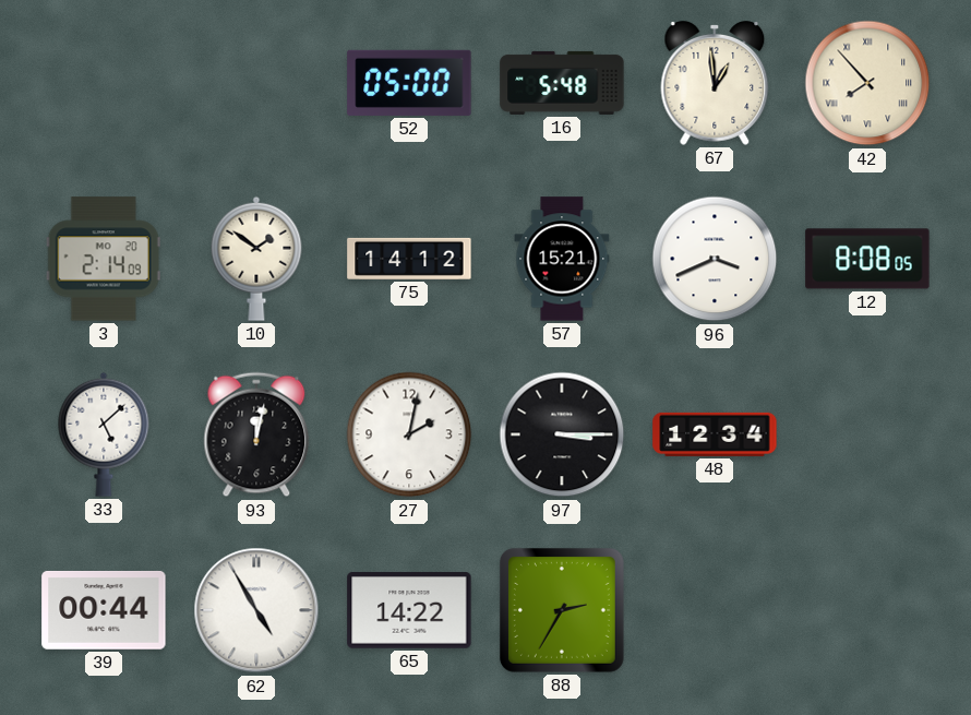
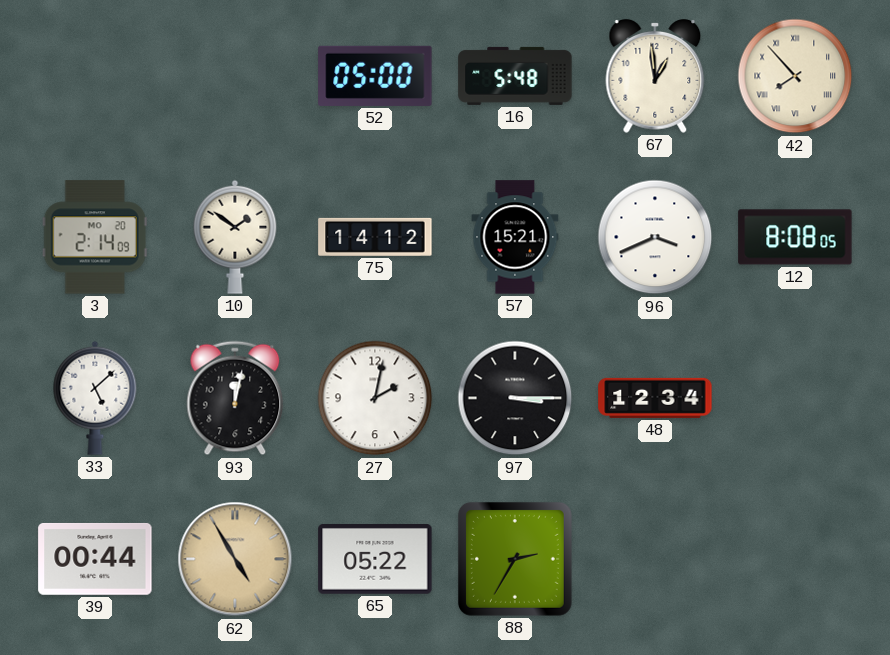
62 dial: white -> champagne (235, 559)
65: 14:22 -> 05:22 (375, 560)
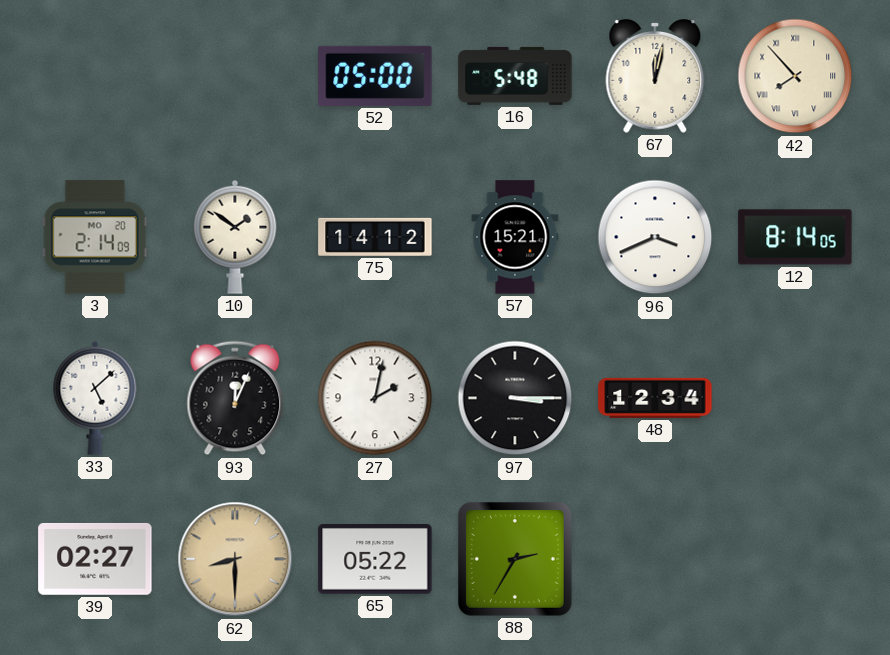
67: 12:59 -> 12:02 (655, 77)
12: 8:08 -> 8:14 (795, 237)
93: 12:02 -> 12:04 (235, 398)
39: 00:44 -> 02:27 (95, 559)
62: 4:55 -> 8:30 (235, 559)
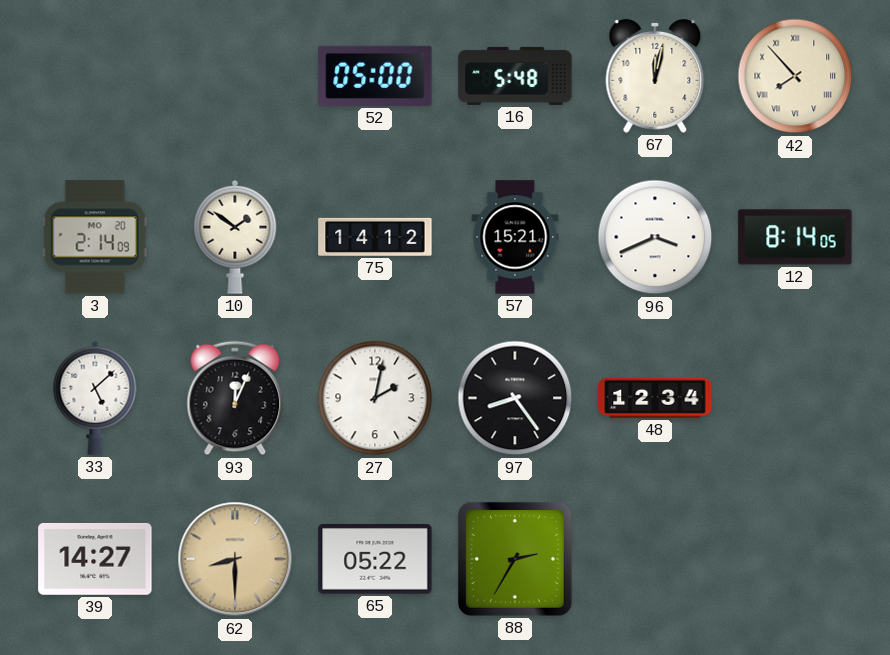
97: 3:15 -> 8:24 (515, 398)
39: 02:27 -> 14:27 (95, 559)
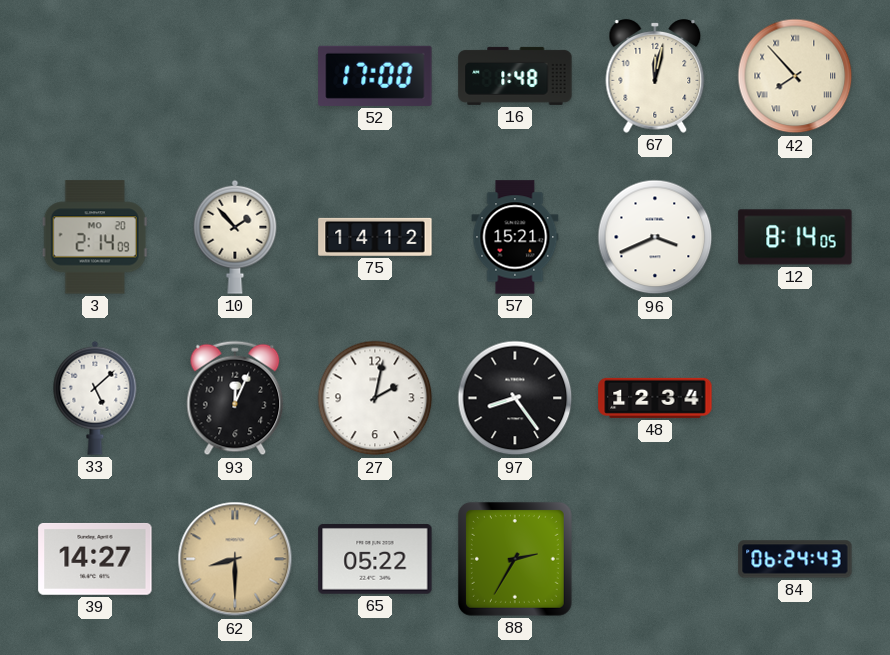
52: 05:00 -> 17:00 (375, 76)
16: 5:48 -> 1:48 (515, 76)
10: 1:51 -> 1:53 (235, 237)
84: none -> 06:24 (795, 559)
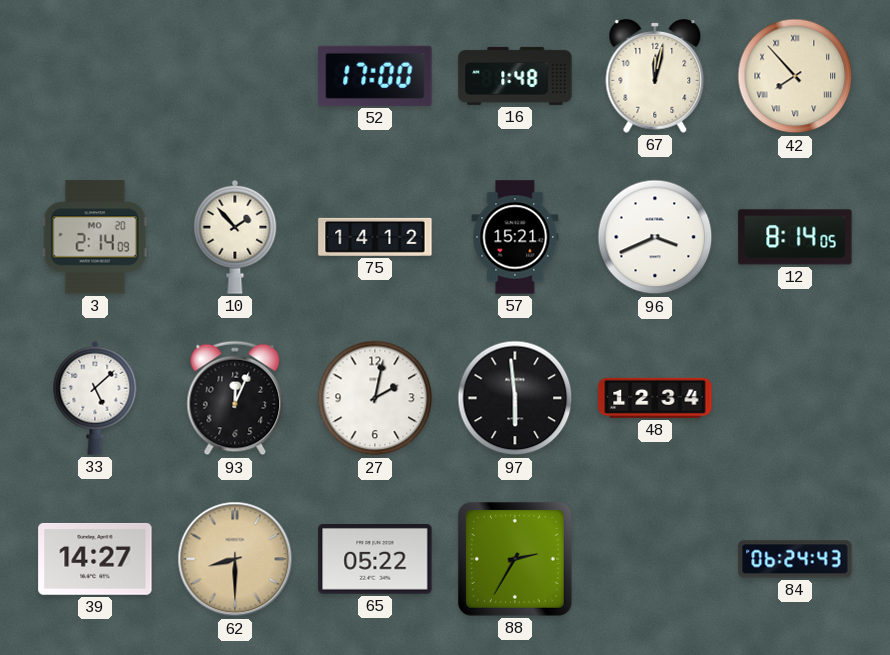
97: 8:24 -> 5:59 (515, 398)
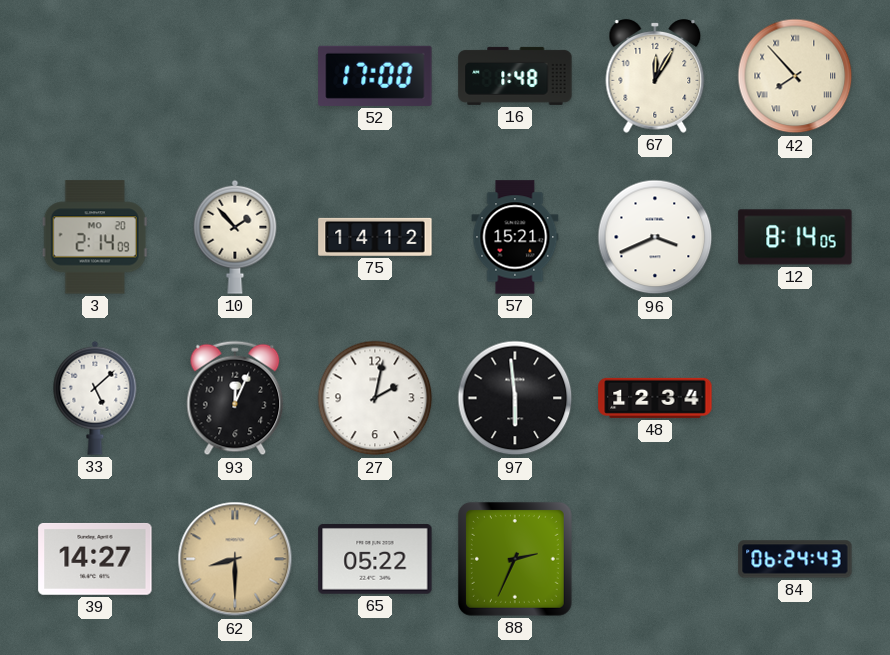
67: 12:02 -> 12:05 (655, 77)
88: 2:35 -> 2:34 (515, 559)
